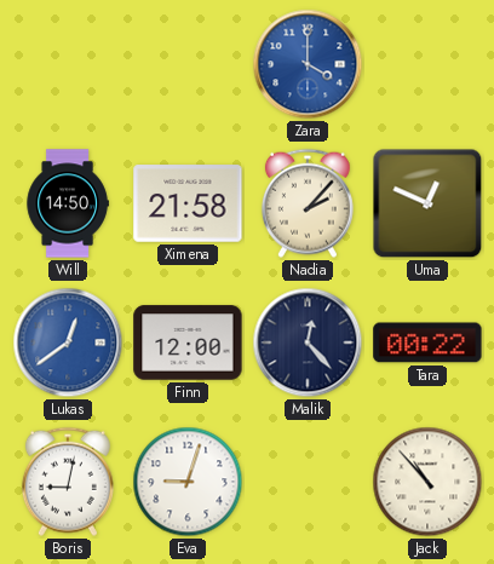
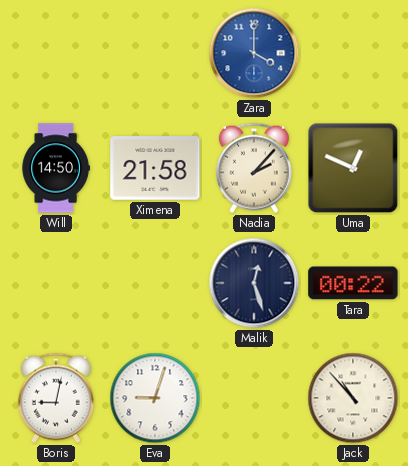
Lukas: 12:39 -> none (68, 343)
Finn: 12:00 -> none (188, 343)
Malik: 12:23 -> 12:27 (254, 283)
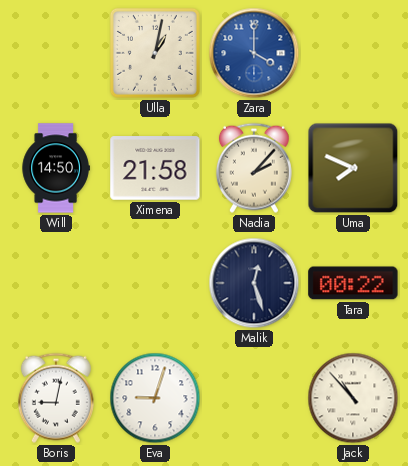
Ulla: none -> 1:02 (155, 53)
Uma: 12:49 -> 7:49 (353, 168)
